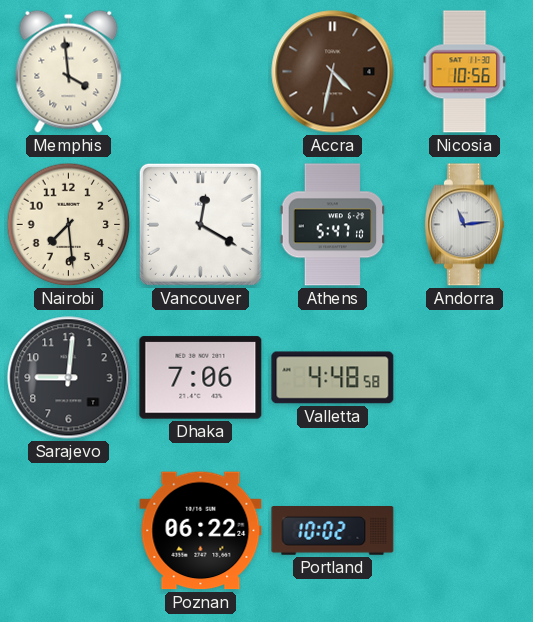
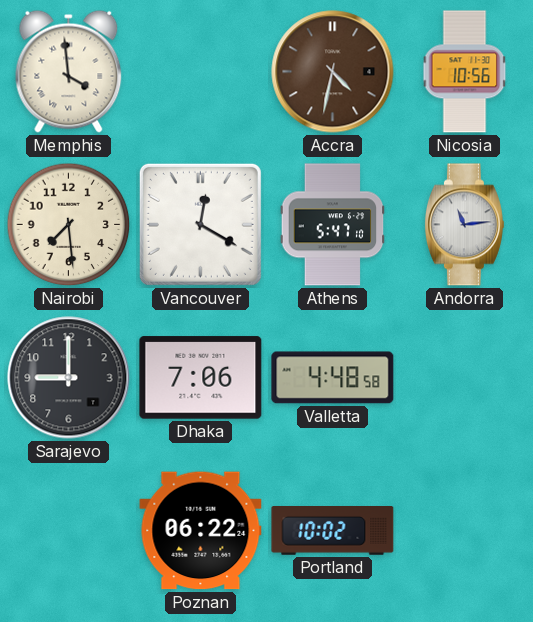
Sarajevo: 9:01 -> 9:00 (69, 378)
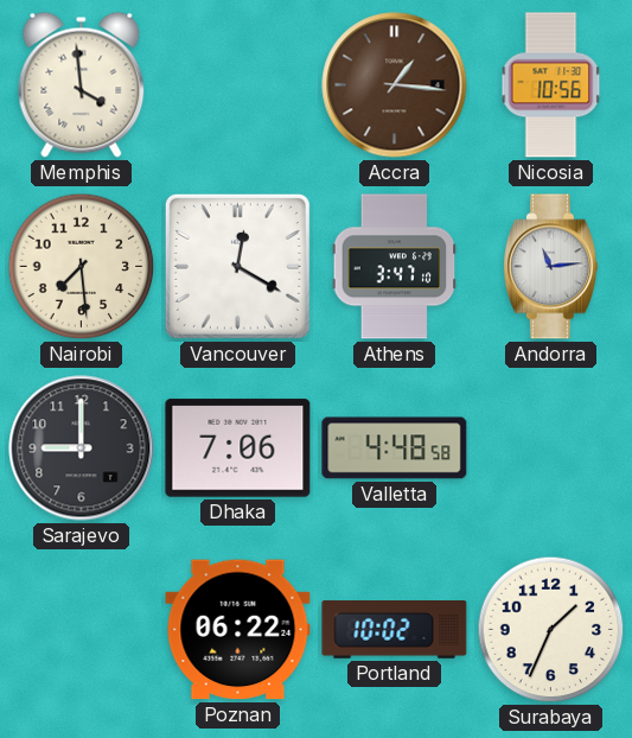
Accra: 4:32 -> 1:16 (395, 85)
Athens: 5:47 -> 3:47 (395, 267)
Surabaya: none -> 1:34 (551, 630)
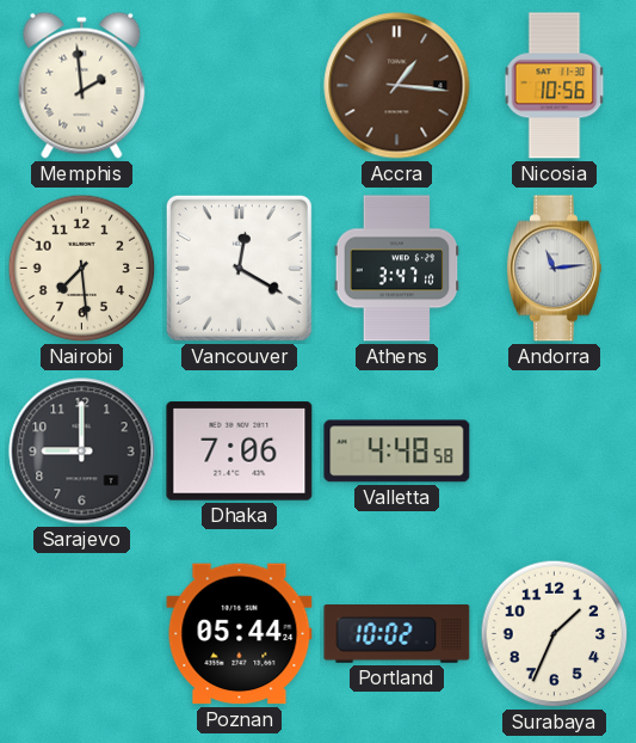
Memphis: 3:59 -> 1:59 (82, 85)
Poznan: 06:22 -> 05:44 (240, 634)
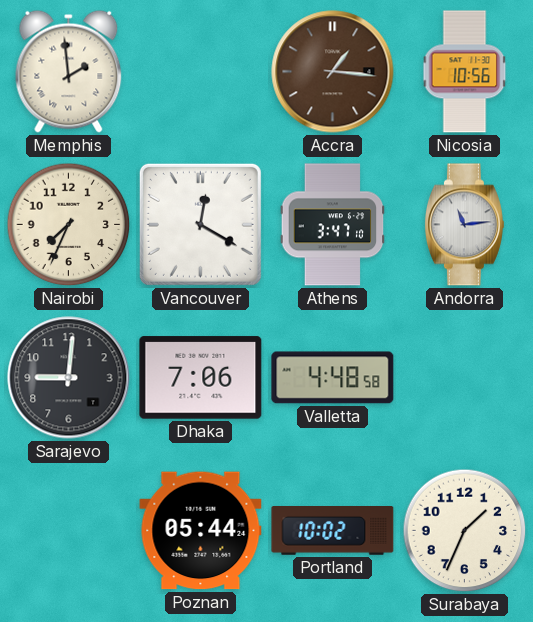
Nairobi: 7:29 -> 7:34 (69, 225)
Sarajevo: 9:00 -> 9:01 (69, 378)
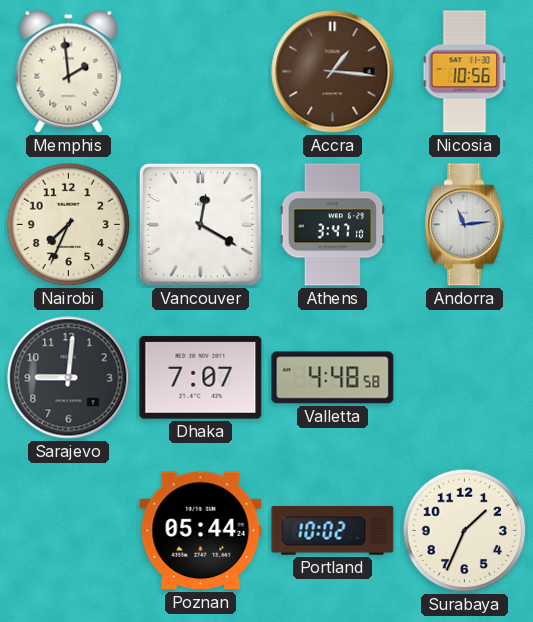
Dhaka: 7:06 -> 7:07 (201, 378)
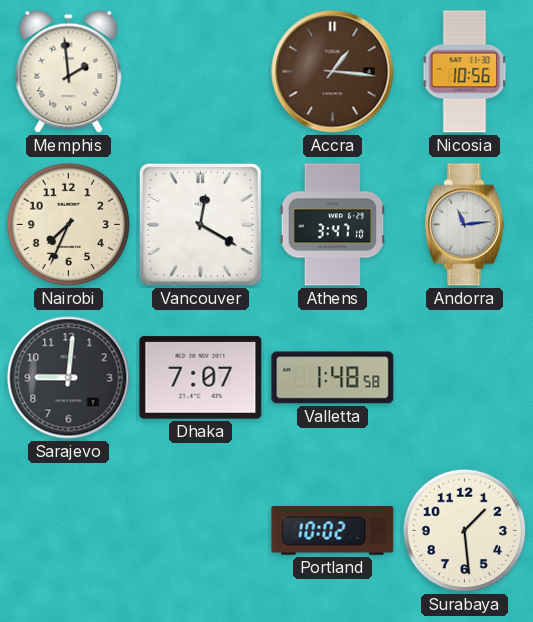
Valletta: 4:48 -> 1:48 (333, 378)
Poznan: 05:44 -> none (201, 531)
Surabaya: 1:34 -> 1:29 (465, 531)
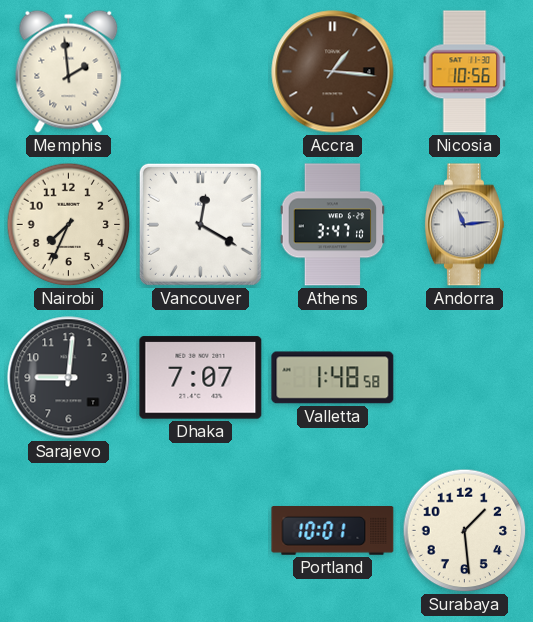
Portland: 10:02 -> 10:01 (333, 531)
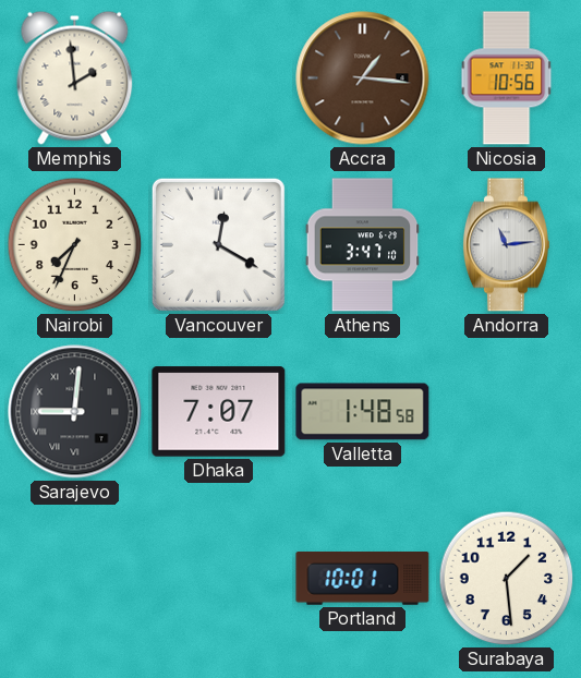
Sarajevo numerals: Arabic -> Roman (75, 412)
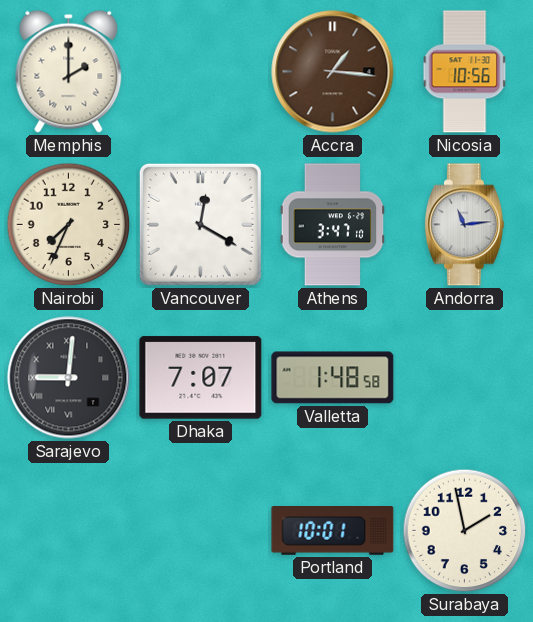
Memphis: 1:59 -> 2:00 (69, 71)
Surabaya: 1:29 -> 1:58 (465, 531)
